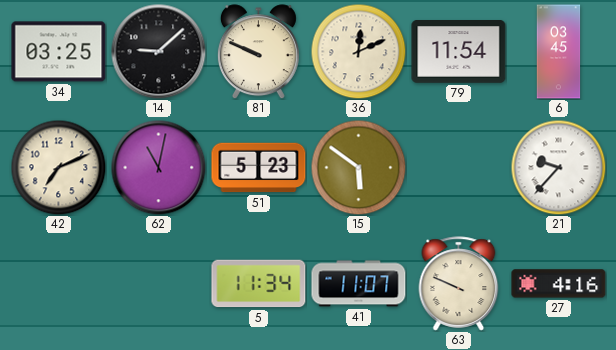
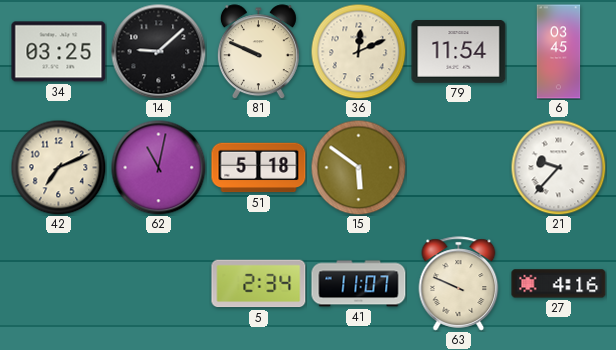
51: 5:23 -> 5:18 (259, 168)
5: 11:34 -> 2:34 (259, 284)
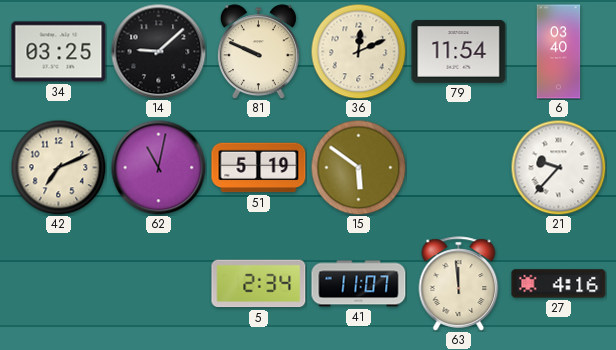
6: 03:45 -> 03:40 (559, 52)
51: 5:18 -> 5:19 (259, 168)
63: 9:49 -> 11:59 (459, 284)
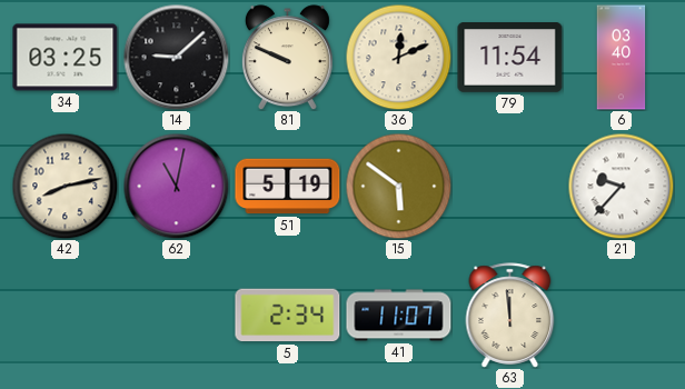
42: 7:11 -> 8:13 (64, 186)
27: 4:16 -> none (559, 284)
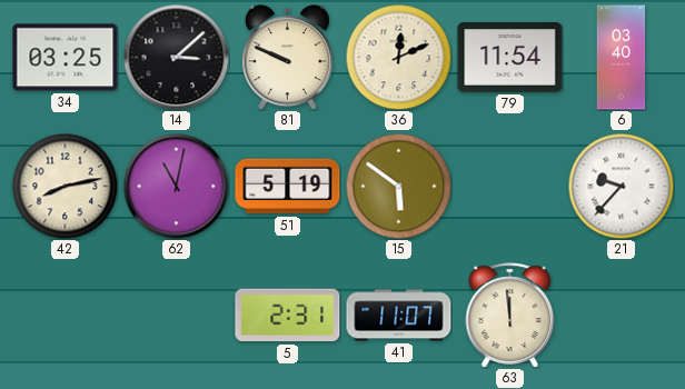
14: 9:08 -> 3:08 (176, 57)
5: 2:34 -> 2:31 (288, 316)
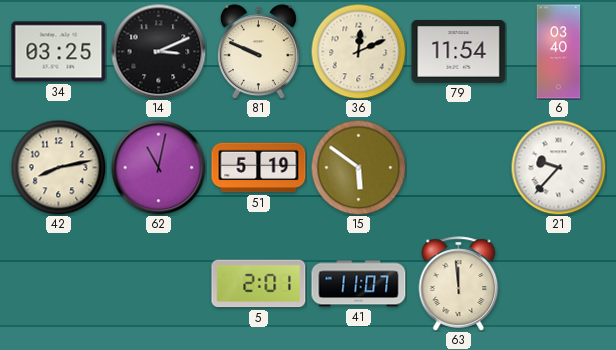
14: 3:08 -> 3:11 (158, 51)
5: 2:31 -> 2:01 (259, 284)
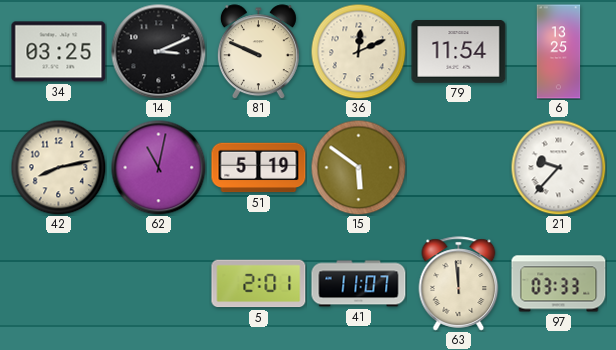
6: 03:40 -> 13:25 (559, 52)
97: none -> 03:33 (559, 284)
